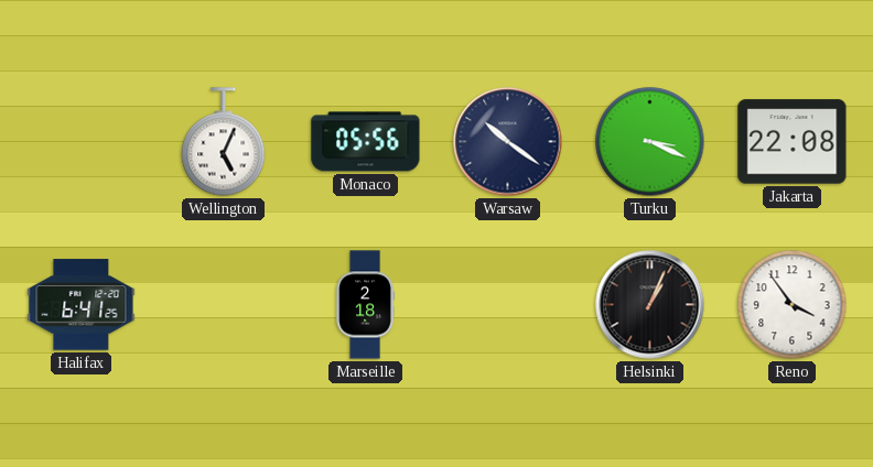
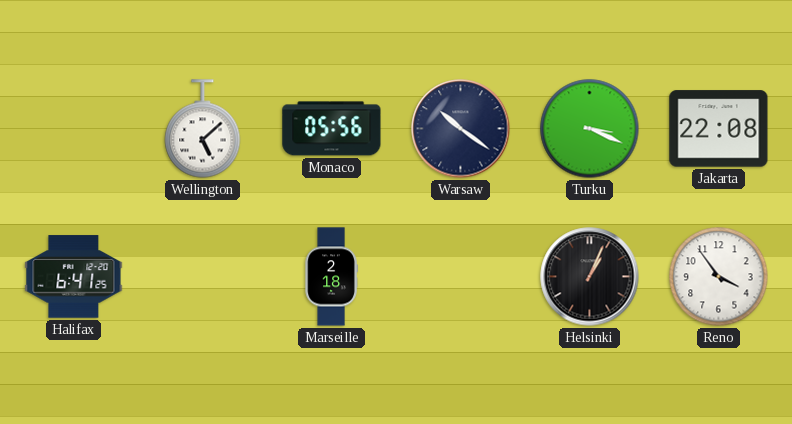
Wellington: 5:04 -> 5:08 (203, 129)
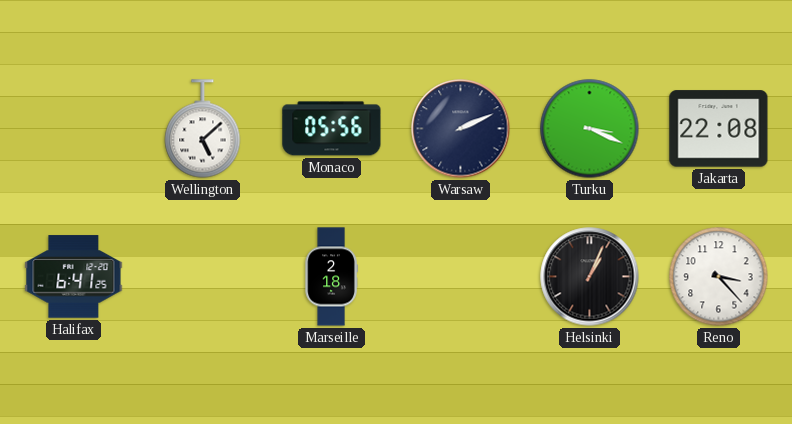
Warsaw: 10:21 -> 2:11 (461, 129)
Reno: 3:54 -> 3:23 (719, 277)
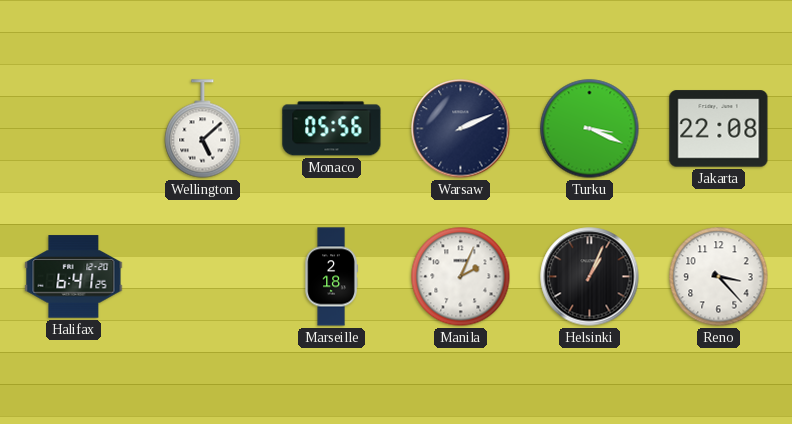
Manila: none -> 2:04 (461, 277)
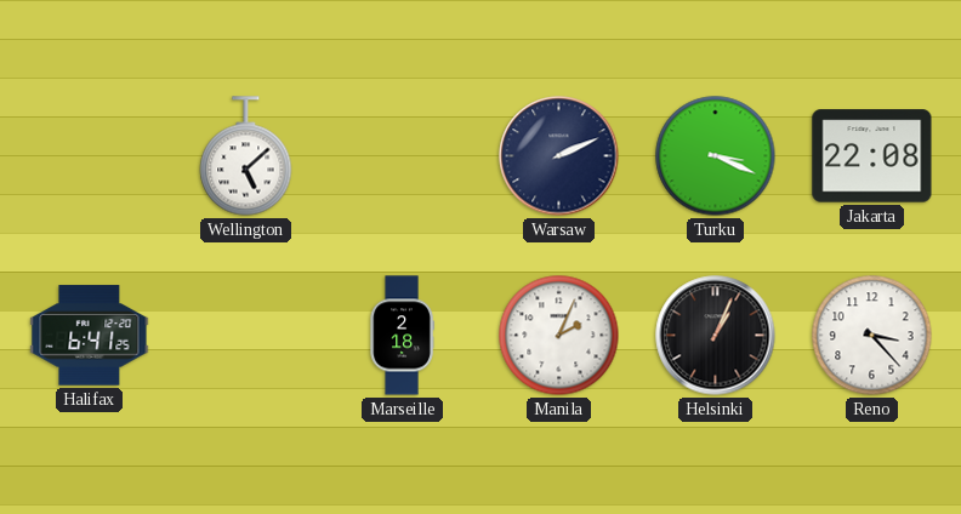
Monaco: 05:56 -> none (332, 129)
